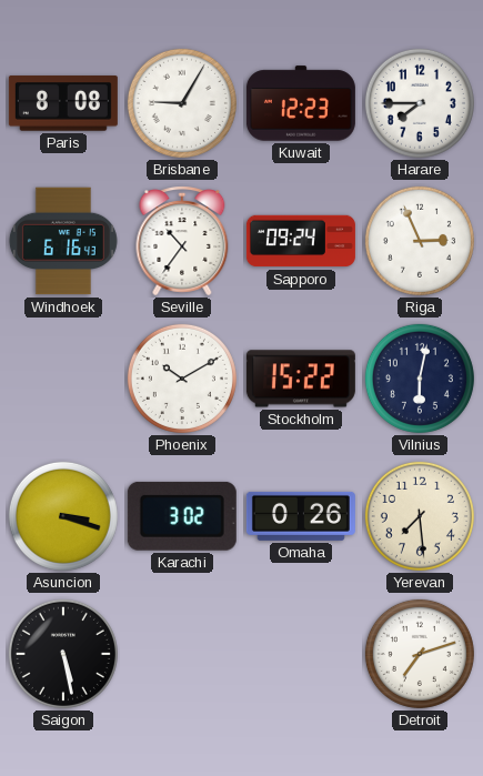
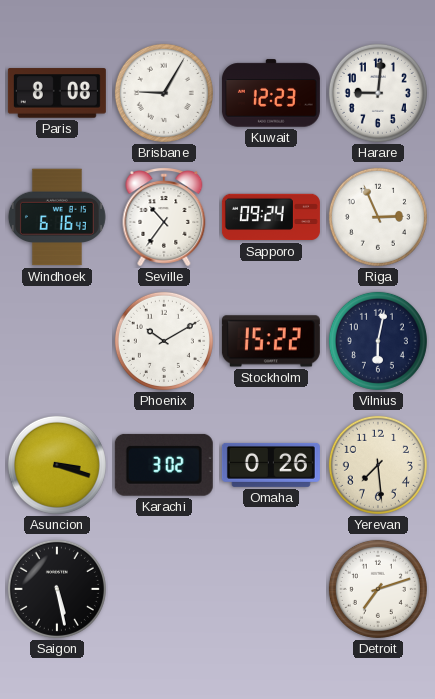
Harare: 7:45 -> 9:01 (378, 93)
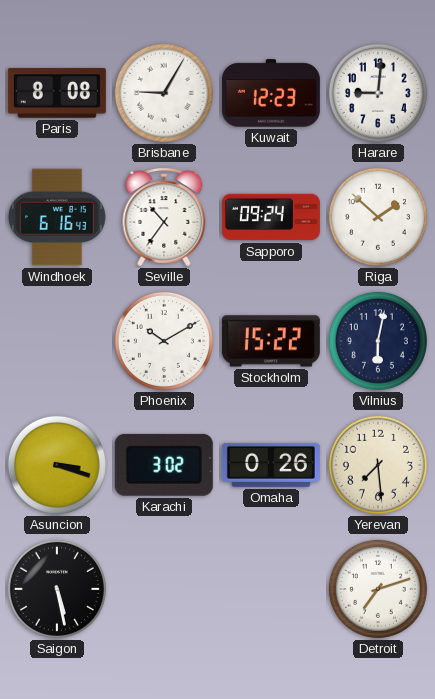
Riga: 2:56 -> 1:52 (378, 217)
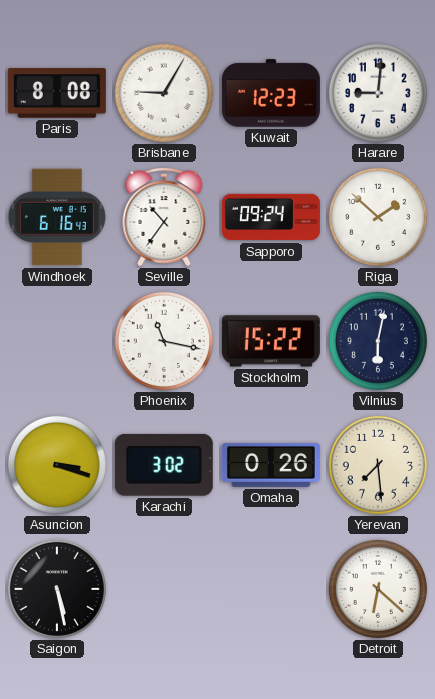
Phoenix: 10:10 -> 11:17 (164, 341)
Detroit: 7:12 -> 6:22 (378, 589)
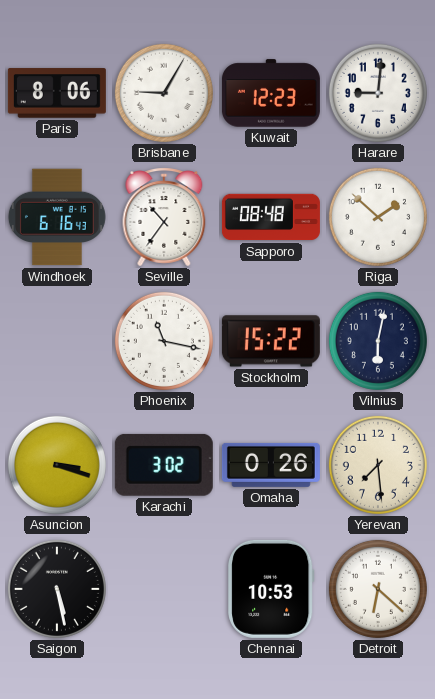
Paris: 8:08 -> 8:06 (57, 93)
Sapporo: 09:24 -> 08:48 (271, 217)
Chennai: none -> 10:53 (272, 589)
